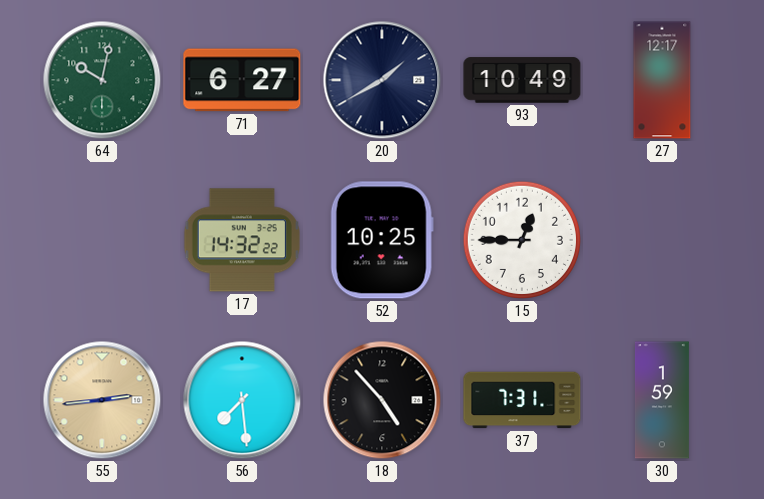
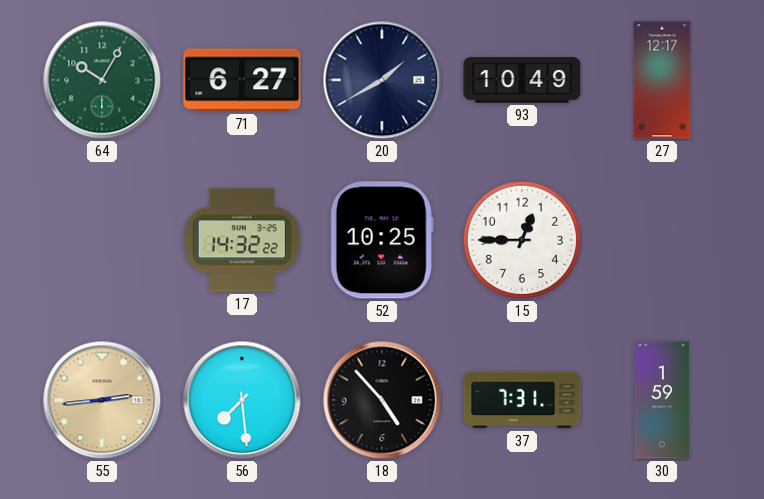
64: 10:02 -> 10:05 (102, 80)
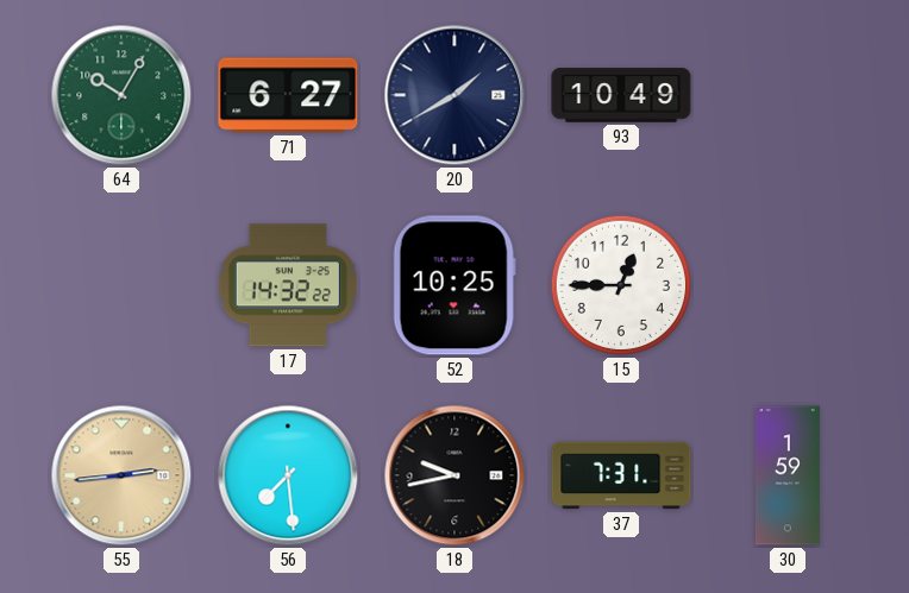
27: 12:17 -> none (662, 80)
18: 4:53 -> 9:43 (454, 475)
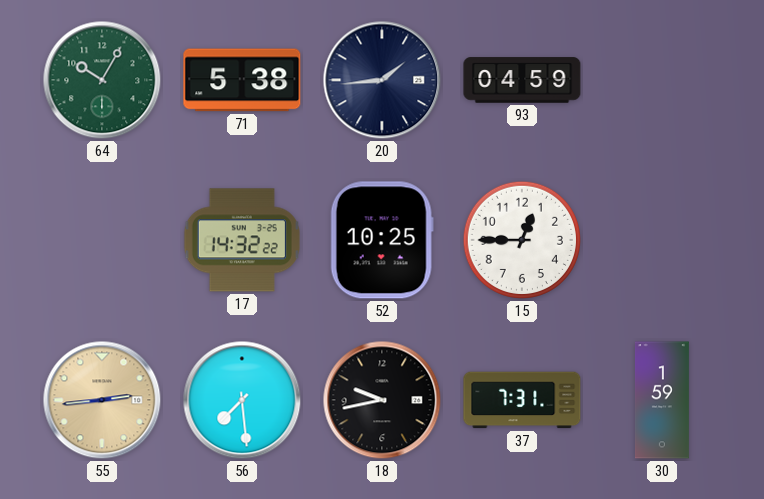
71: 6:27 -> 5:38 (242, 80)
20: 1:40 -> 1:44 (382, 80)
93: 10:49 -> 04:59 (522, 80)
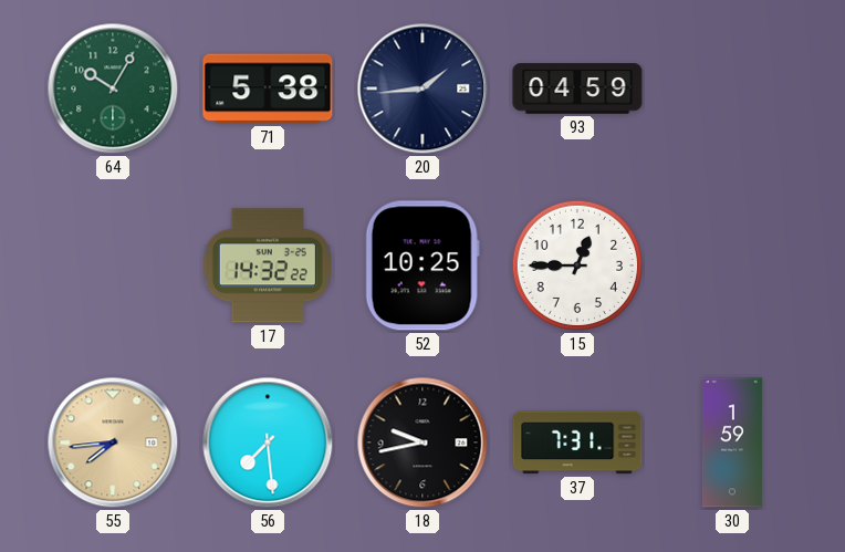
55: 2:44 -> 7:44 (113, 442)
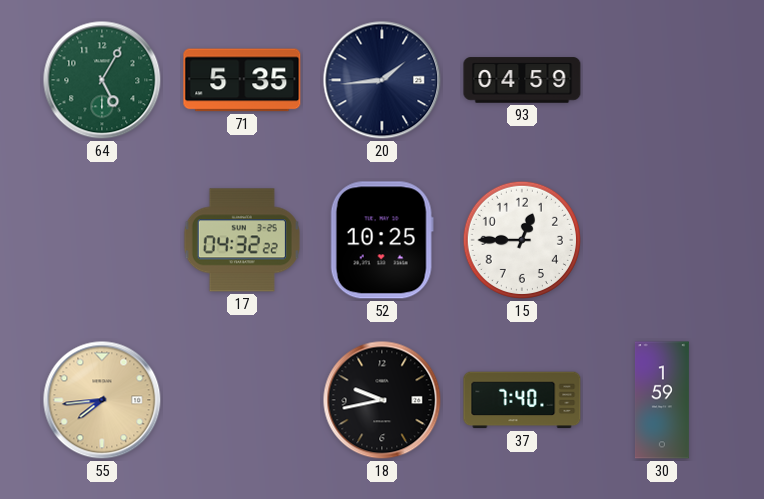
64: 10:05 -> 5:05 (102, 80)
71: 5:38 -> 5:35 (242, 80)
17: 14:32 -> 04:32 (242, 240)
56: 7:29 -> none (268, 442)
37: 7:31 -> 7:40 (522, 400)
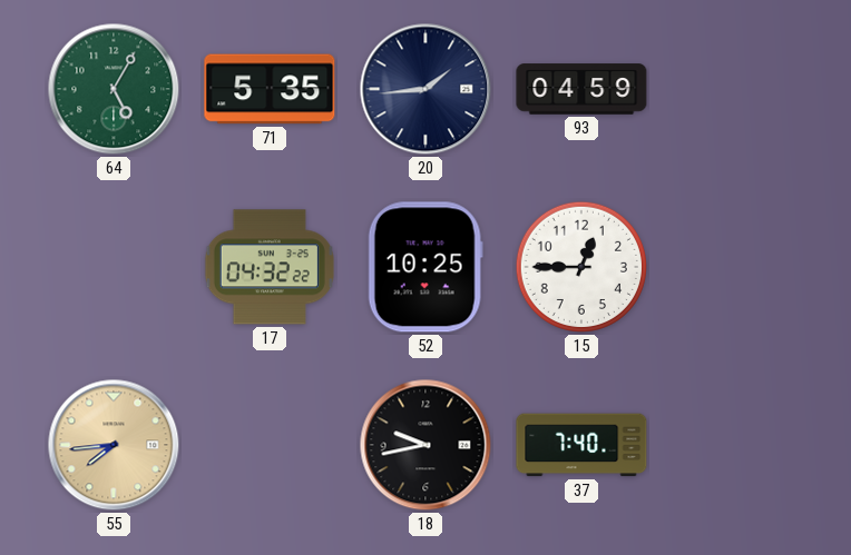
30: 1:59 -> none (662, 400)
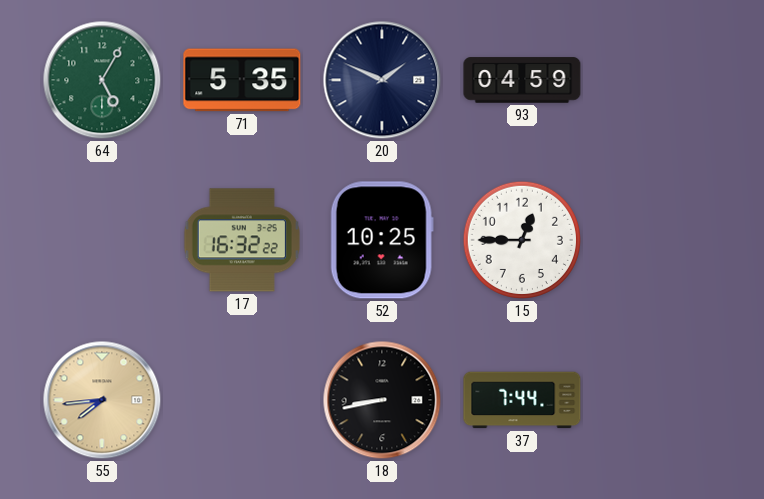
20: 1:44 -> 1:49 (382, 80)
17: 04:32 -> 16:32 (242, 240)
18: 9:43 -> 8:43 (382, 400)
37: 7:40 -> 7:44 (522, 400)
